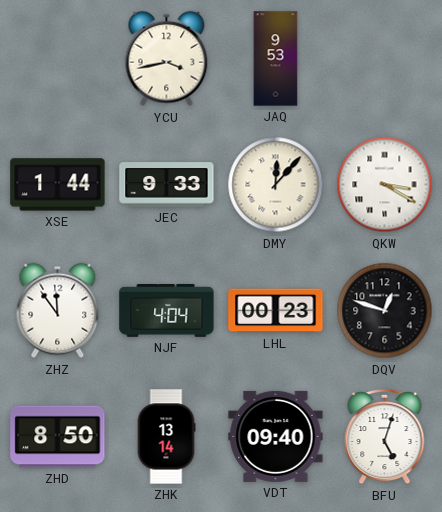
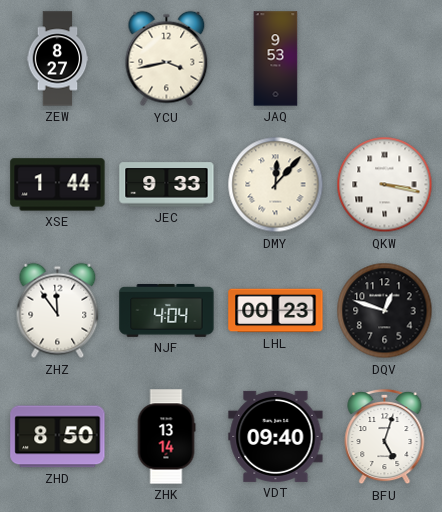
ZEW: none -> 8:27 (58, 59)
QKW: 3:20 -> 3:17 (385, 185)
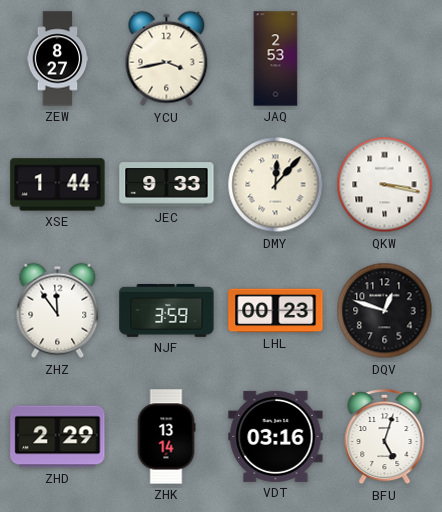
JAQ: 9:53 -> 2:53 (276, 59)
NJF: 4:04 -> 3:59 (167, 310)
ZHD: 8:50 -> 2:29 (58, 437)
VDT: 09:40 -> 03:16 (276, 436)
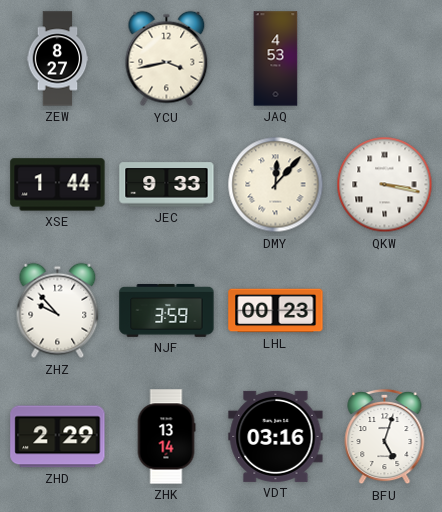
JAQ: 2:53 -> 4:53 (276, 59)
ZHZ: 11:54 -> 9:53 (58, 311)
DQV: 12:48 -> none (385, 311)
